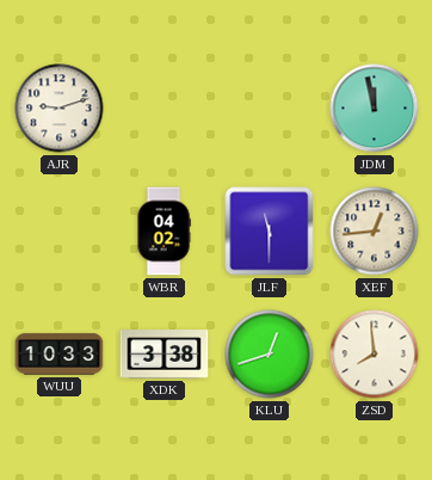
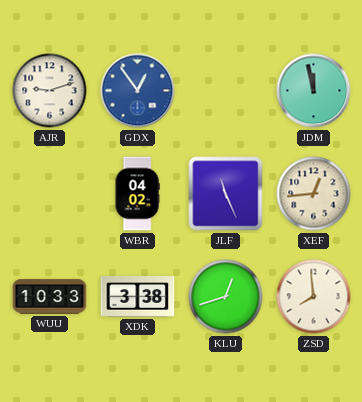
GDX: none -> 12:54 (138, 91)
JLF: 11:30 -> 11:26 (226, 194)
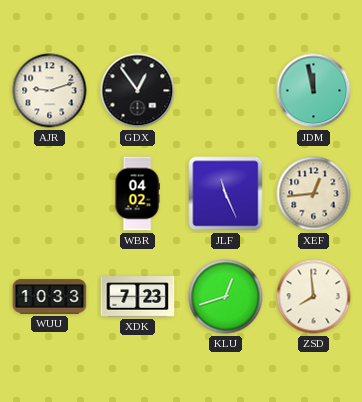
GDX dial: blue -> black (138, 91)
XDK: 3:38 -> 7:23 (138, 297)
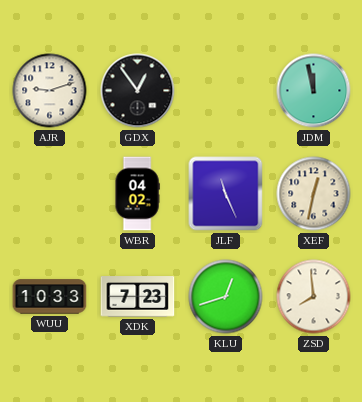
XEF: 12:44 -> 12:32 (314, 194)
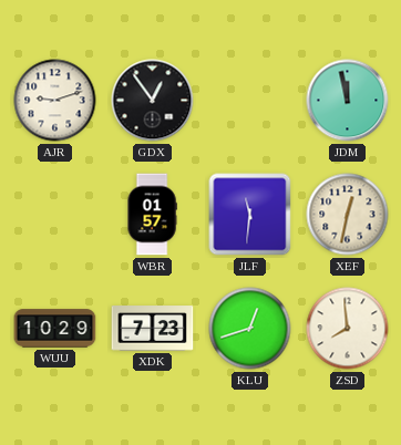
WBR: 04:02 -> 01:57 (152, 215)
JLF: 11:26 -> 11:31 (250, 215)
WUU: 10:33 -> 10:29 (55, 329)
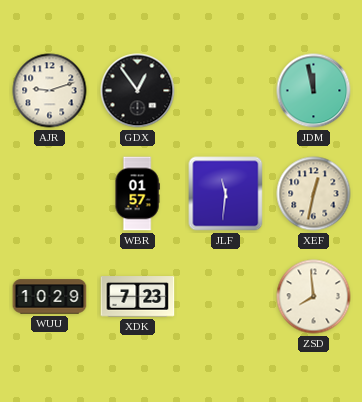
KLU: 12:42 -> none (250, 329)
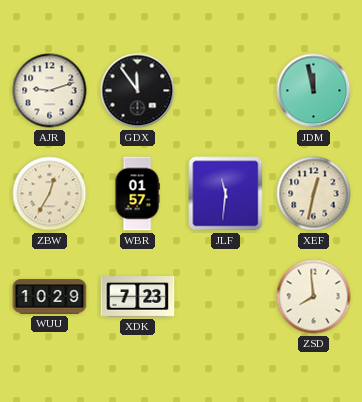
GDX: 12:54 -> 11:54 (138, 91)
ZBW: none -> 12:35 (50, 194)
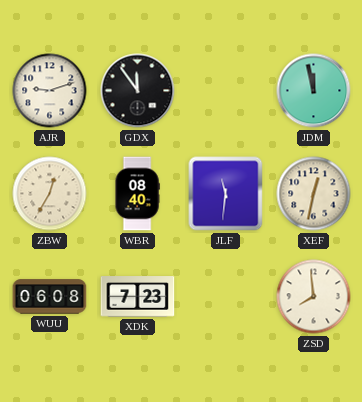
WBR: 01:57 -> 08:40 (137, 194)
WUU: 10:29 -> 06:08 (50, 297)
